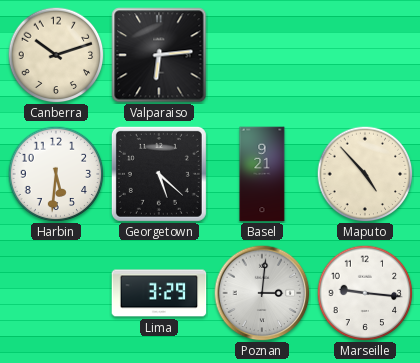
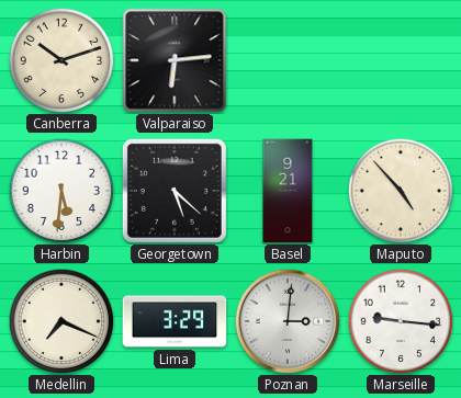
Medellin: none -> 7:19 (61, 321)
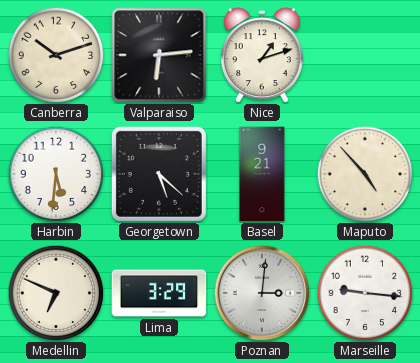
Nice: none -> 1:12 (263, 55)
Medellin: 7:19 -> 6:49 (56, 293)
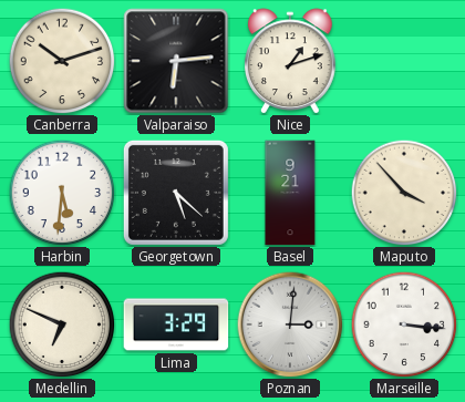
Maputo: 4:53 -> 3:53 (404, 193)
Marseille: 9:16 -> 3:16 (404, 324)
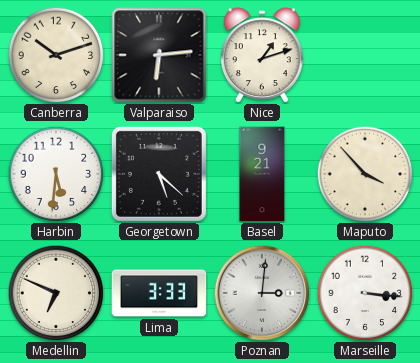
Lima: 3:29 -> 3:33 (159, 293)
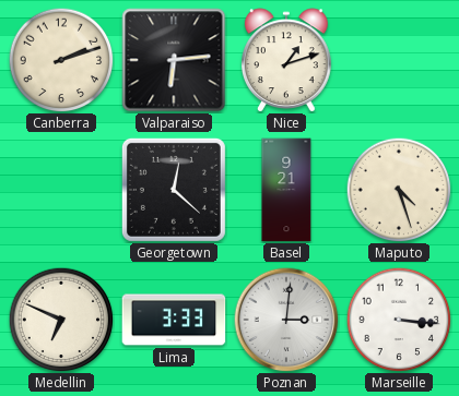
Canberra: 10:12 -> 2:12 (61, 60)
Harbin: 5:31 -> none (56, 174)
Georgetown: 5:22 -> 12:22 (174, 190)
Maputo: 3:53 -> 4:27 (399, 190)
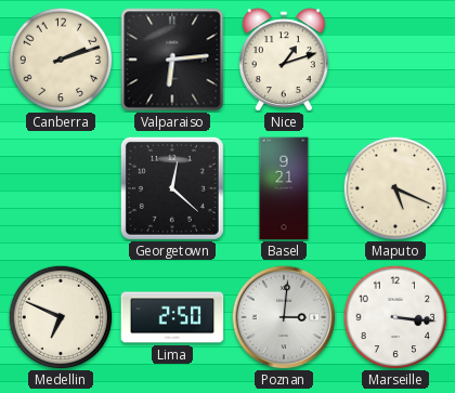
Maputo: 4:27 -> 5:19 (395, 188)
Lima: 3:33 -> 2:50 (172, 317)
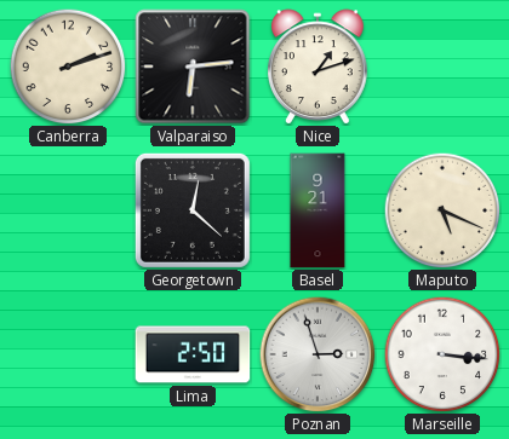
Medellin: 6:49 -> none (61, 317)
Poznan: 3:01 -> 2:57 (318, 354)
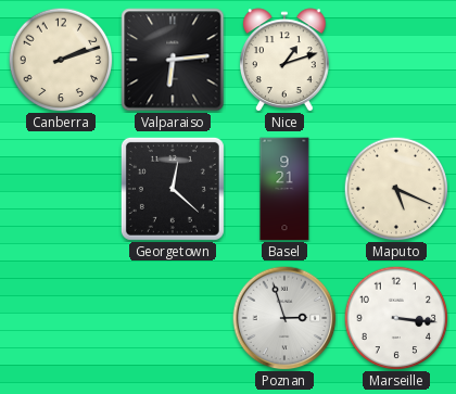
Lima: 2:50 -> none (193, 354)
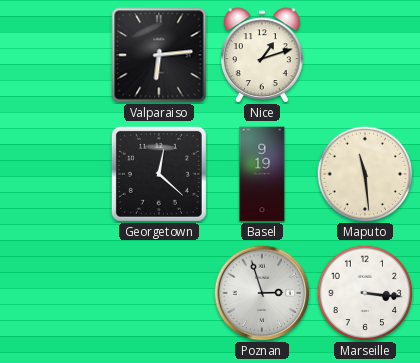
Canberra: 2:12 -> none (61, 60)
Basel: 9:21 -> 9:19 (262, 174)
Maputo: 5:19 -> 11:29 (365, 174)
